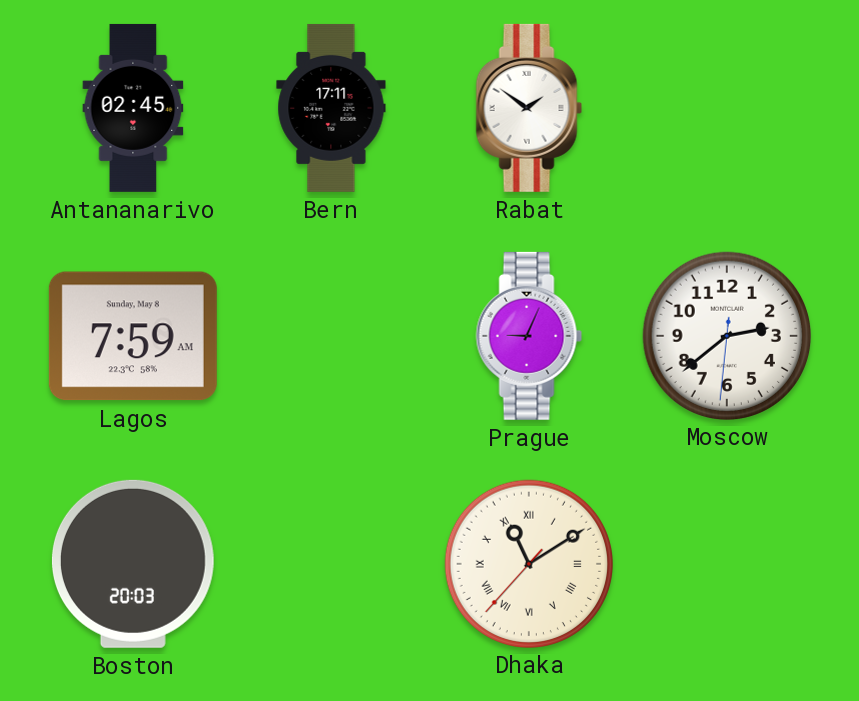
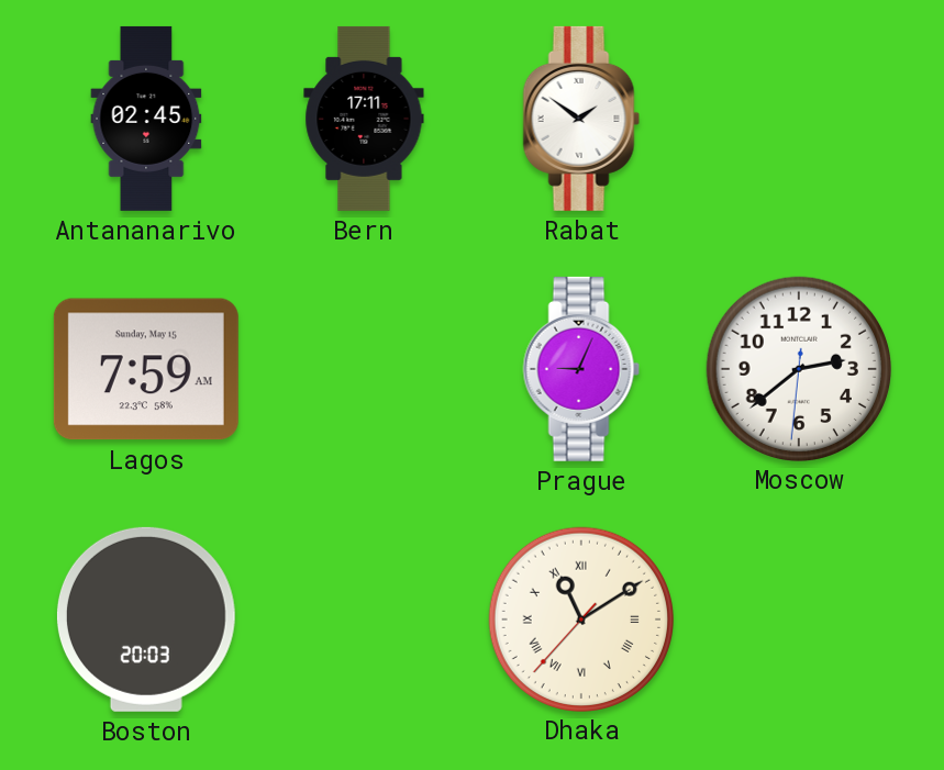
Lagos date: Sunday, May 8 -> Sunday, May 15 (146, 369)
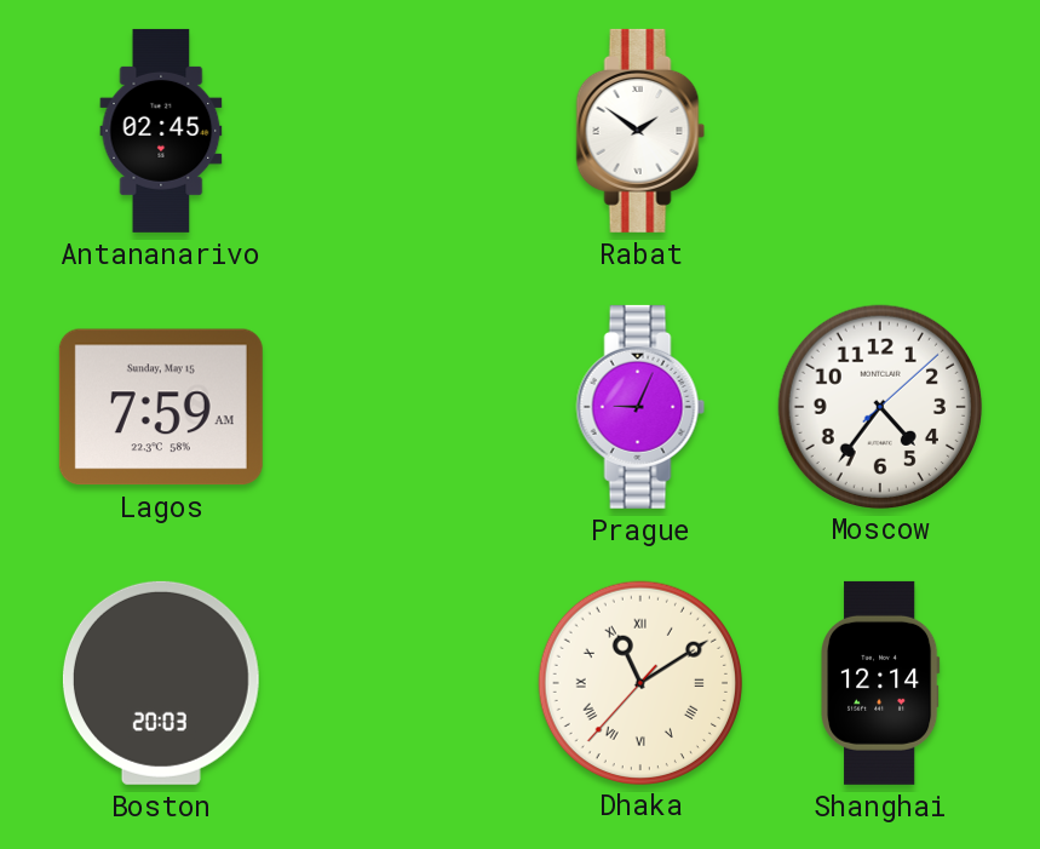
Bern: 17:11 -> none (364, 119)
Moscow: 2:38 -> 4:36 (879, 406)
Shanghai: none -> 12:14 (881, 683)
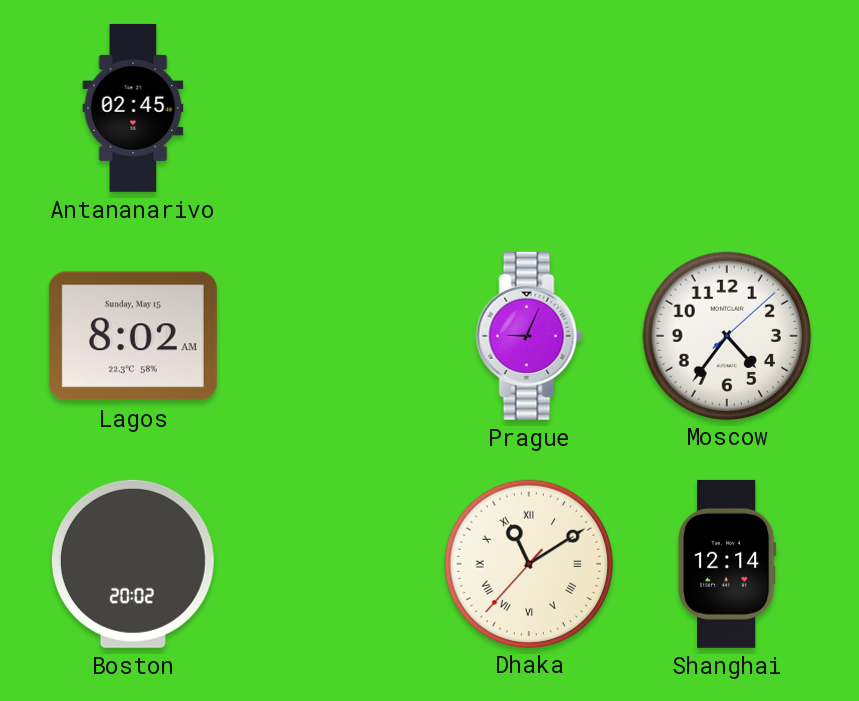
Rabat: 1:51 -> none (640, 131)
Lagos: 7:59 -> 8:02 (133, 336)
Boston: 20:03 -> 20:02 (133, 564)
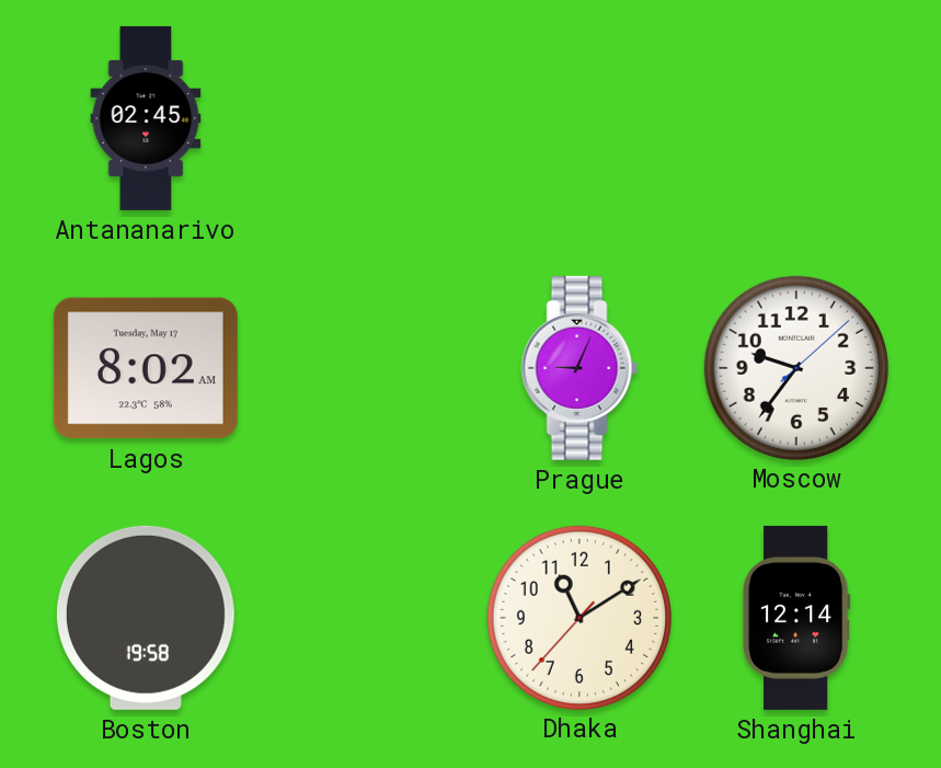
Lagos date: Sunday, May 15 -> Tuesday, May 17 (146, 368)
Moscow: 4:36 -> 9:36 (795, 367)
Boston: 20:02 -> 19:58 (146, 618)
Dhaka numerals: Roman -> Arabic (578, 617)
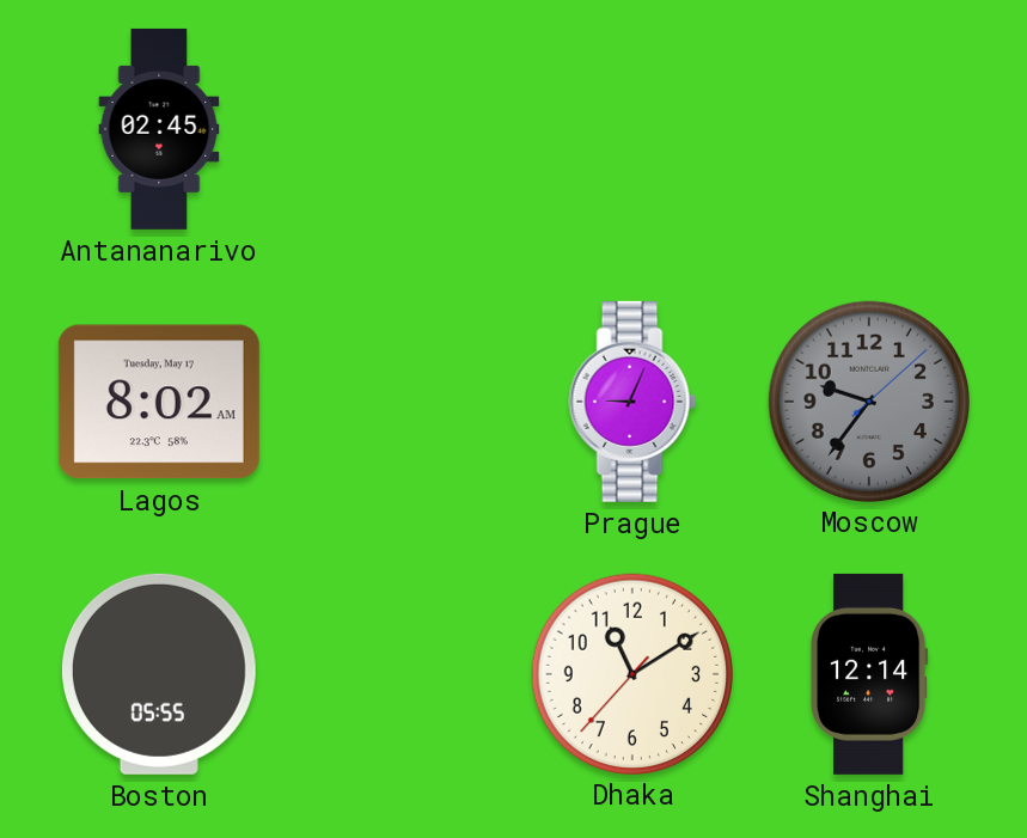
Moscow dial: white -> grey (868, 400)
Boston: 19:58 -> 05:55 (159, 674)
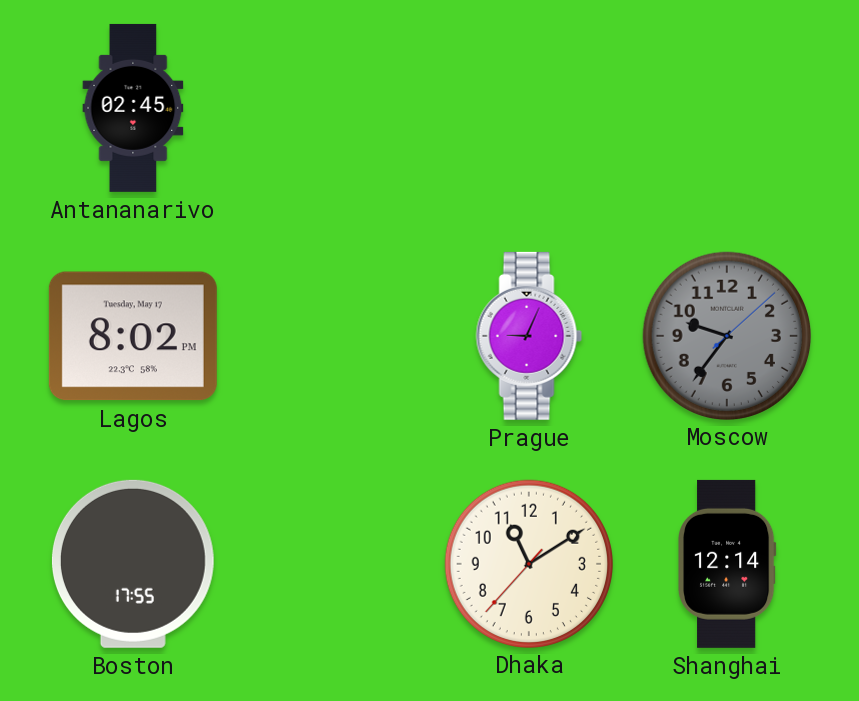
Lagos: 8:02 AM -> 8:02 PM (133, 336)
Boston: 05:55 -> 17:55 (133, 564)
